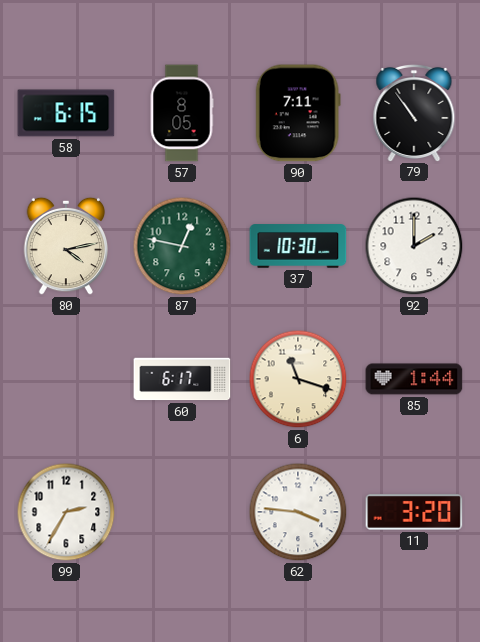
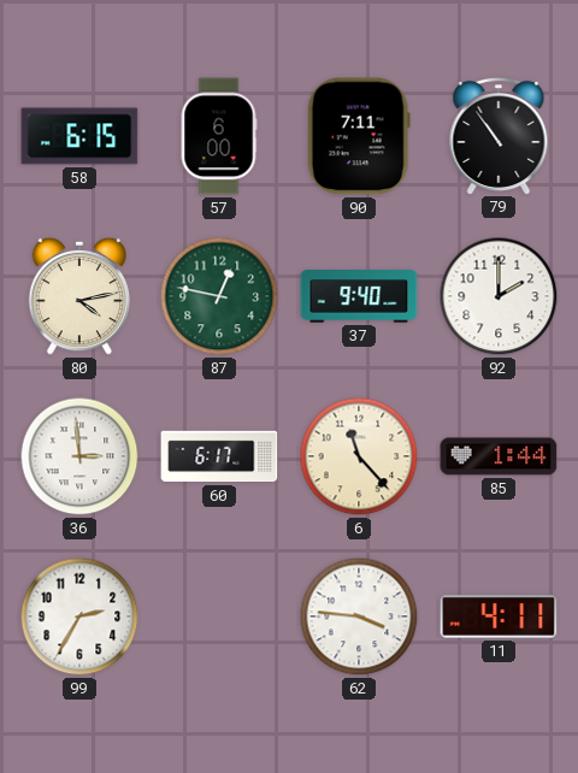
57: 8:05 -> 6:00 (219, 136)
37: 10:30 -> 9:40 (359, 296)
36: none -> 2:59 (79, 456)
6: 11:18 -> 11:23 (359, 456)
11: 3:20 -> 4:11 (499, 616)
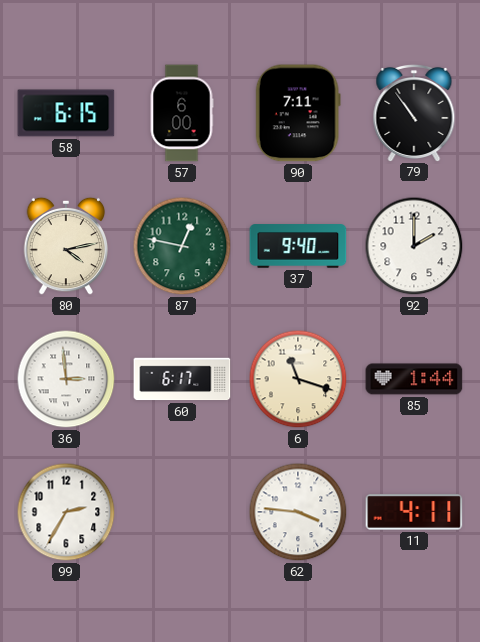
6: 11:23 -> 11:18 (298, 379)
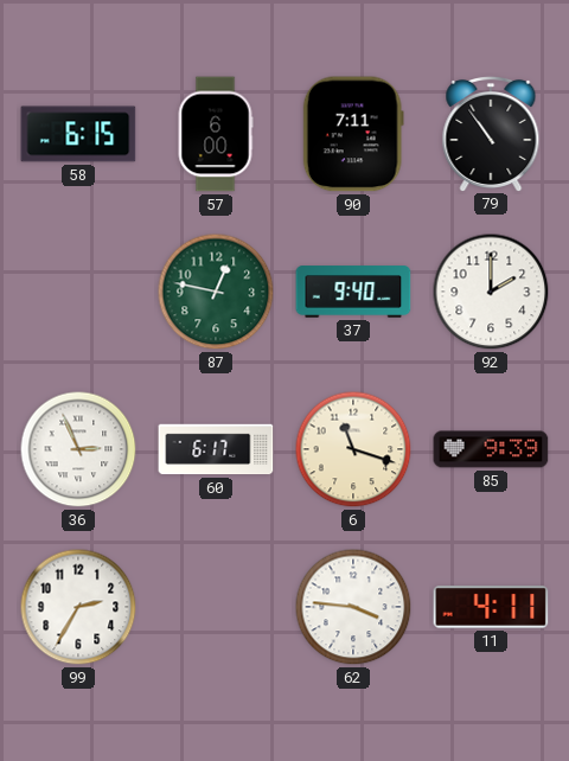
80: 4:13 -> none (66, 246)
36: 2:59 -> 2:56 (78, 449)
85: 1:44 -> 9:39 (491, 449)
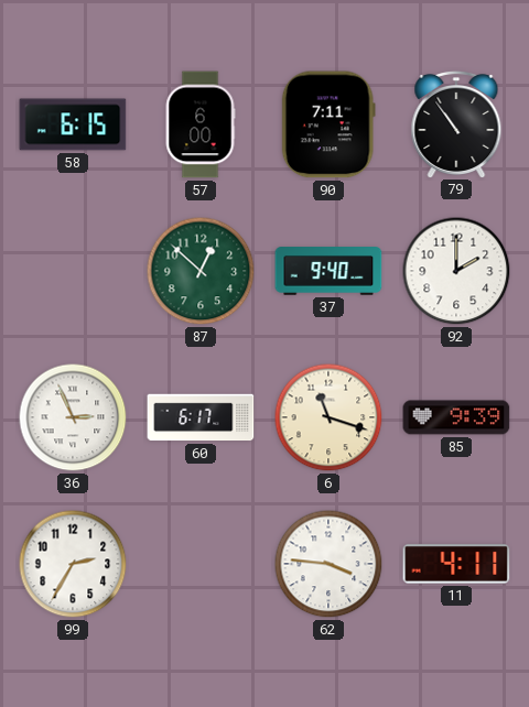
87: 12:47 -> 12:52 (201, 271)
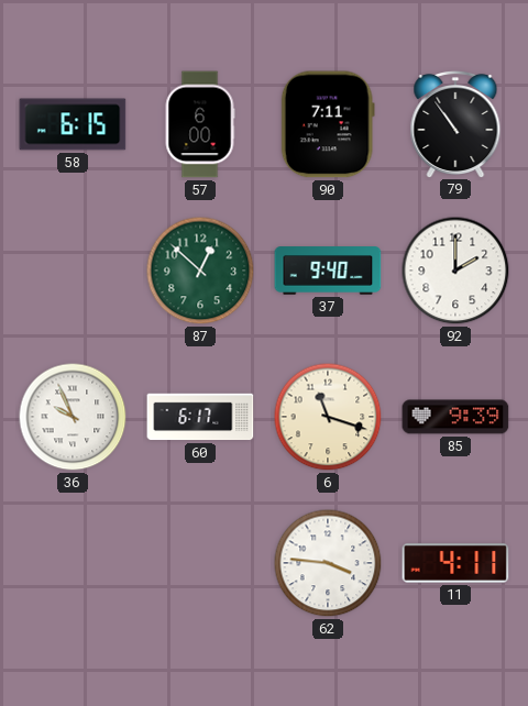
36: 2:56 -> 9:56 (73, 417)
99: 2:35 -> none (73, 564)
